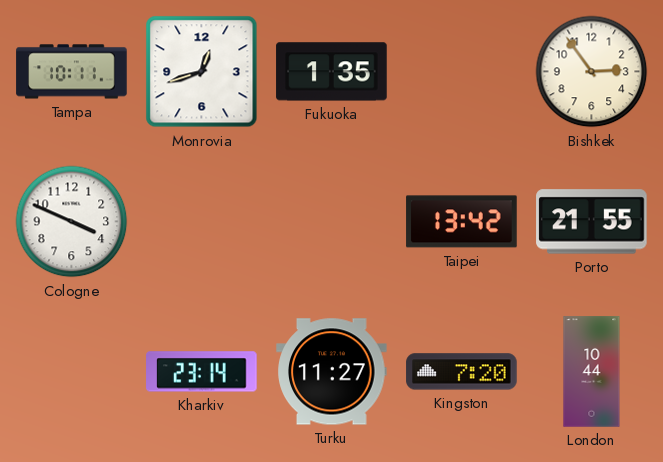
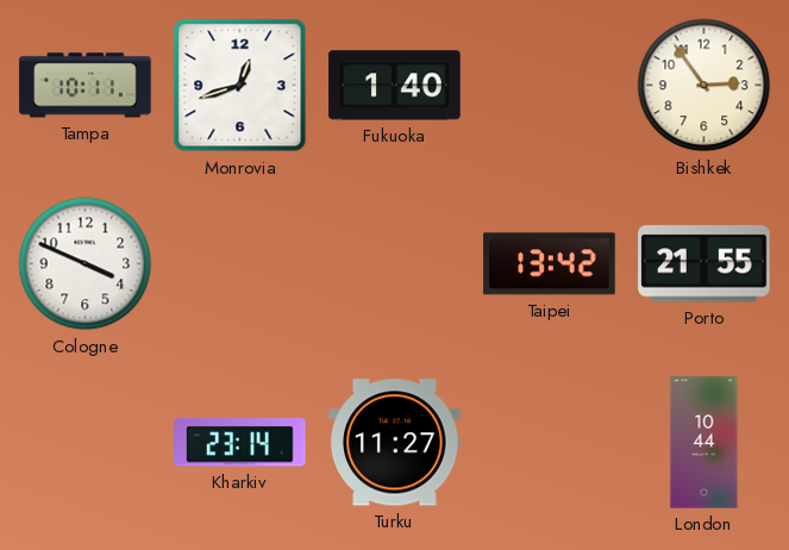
Fukuoka: 1:35 -> 1:40 (395, 86)
Kingston: 7:20 -> none (462, 372)
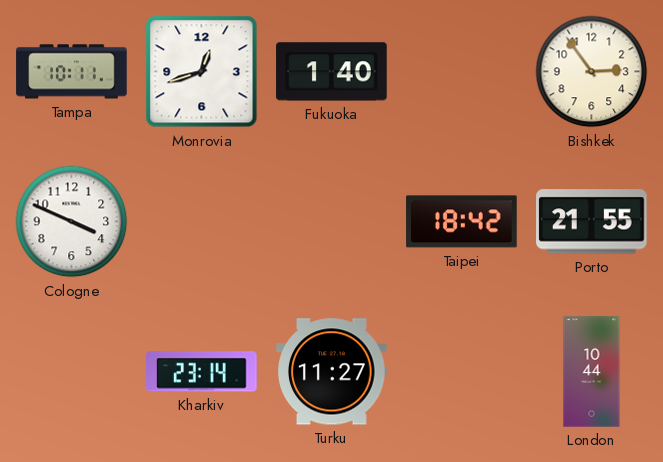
Taipei: 13:42 -> 18:42 (462, 222)
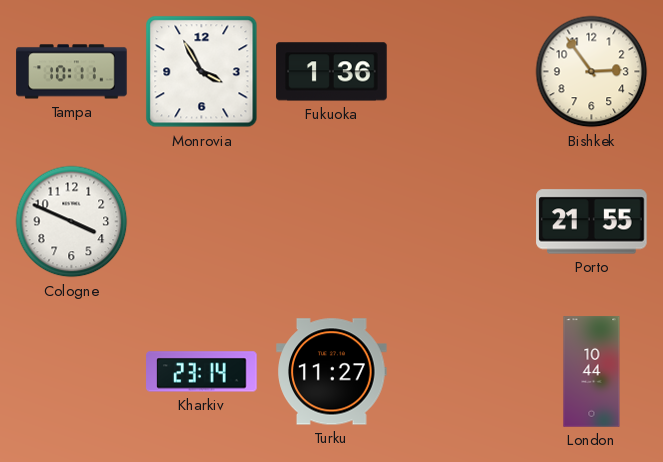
Monrovia: 12:42 -> 3:55 (202, 72)
Fukuoka: 1:40 -> 1:36 (332, 72)
Taipei: 18:42 -> none (462, 222)
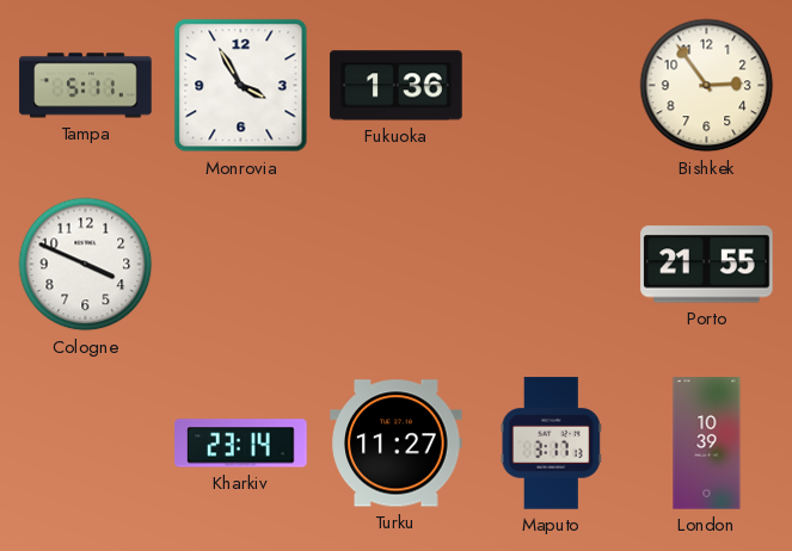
Tampa: 10:11 -> 5:11 (86, 86)
Maputo: none -> 3:17 (551, 444)
London: 10:44 -> 10:39 (707, 444)
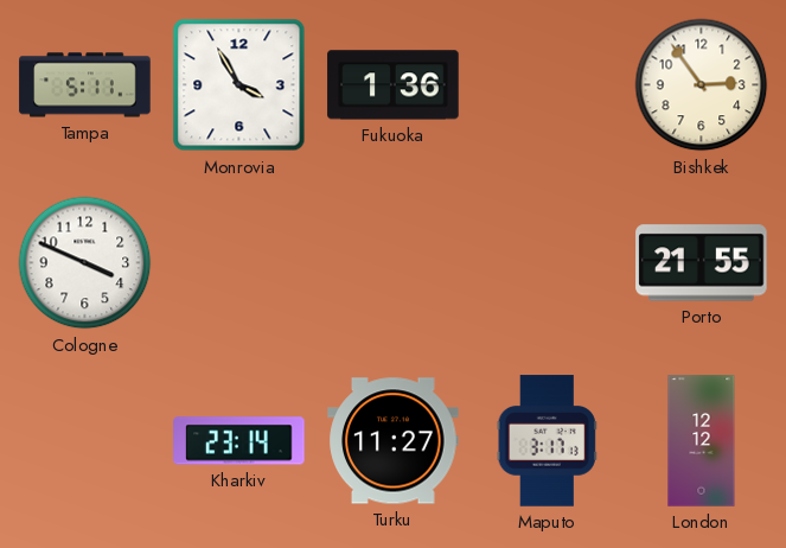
London: 10:39 -> 12:12 (702, 441)
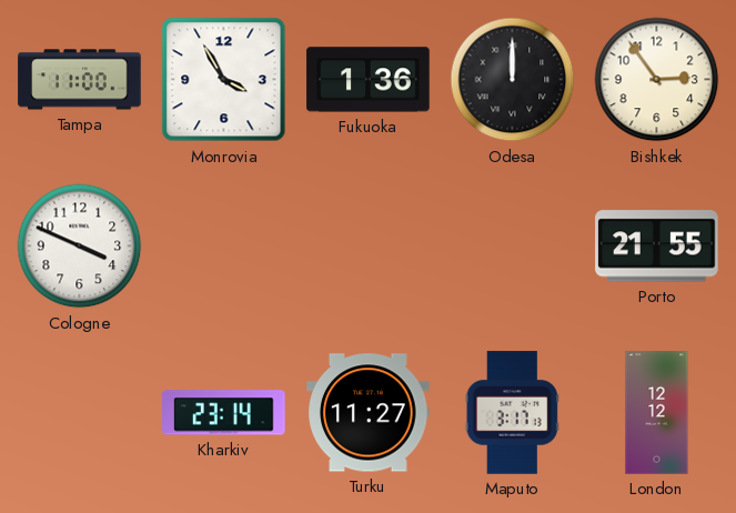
Tampa: 5:11 -> 11:00 (80, 80)
Odesa: none -> 12:00 (513, 80)
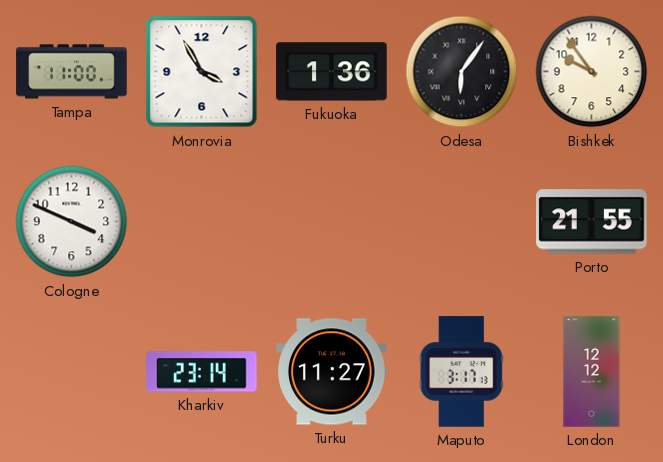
Odesa: 12:00 -> 6:06 (462, 72)
Bishkek: 2:54 -> 9:54 (592, 72)
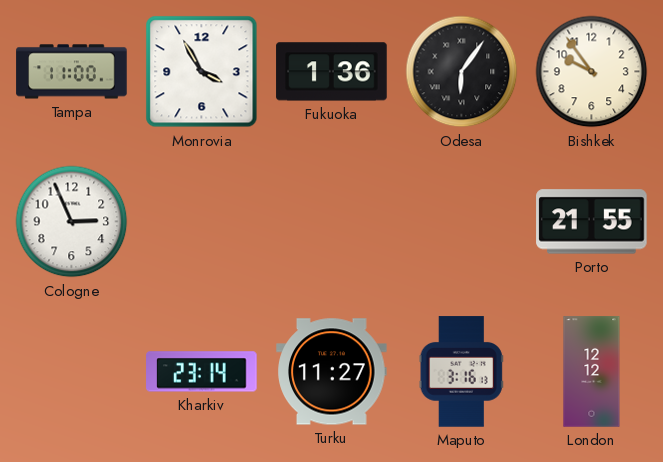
Cologne: 3:49 -> 2:56 (72, 222)
Maputo: 3:17 -> 3:16 (461, 372)
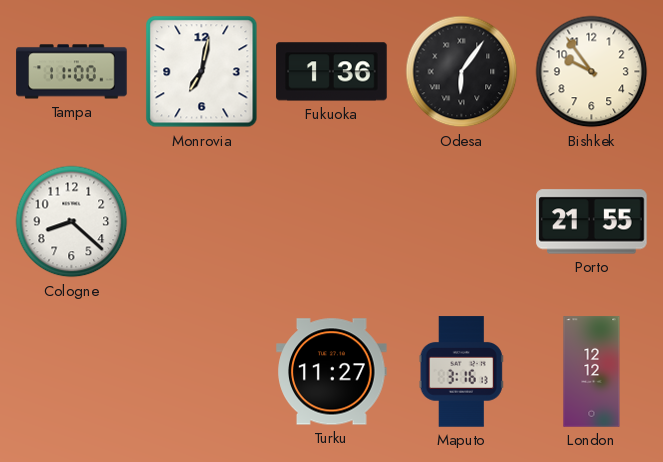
Monrovia: 3:55 -> 7:02 (202, 72)
Cologne: 2:56 -> 8:22 (72, 222)
Kharkiv: 23:14 -> none (202, 372)
